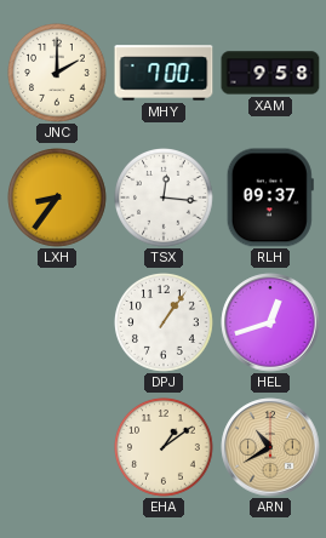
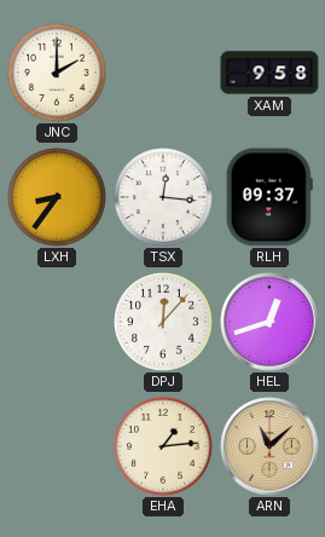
MHY: 7:00 -> none (164, 73)
DPJ: 1:06 -> 12:07 (164, 323)
EHA: 1:09 -> 1:14 (164, 447)
ARN: 10:40 -> 11:08 (269, 446)
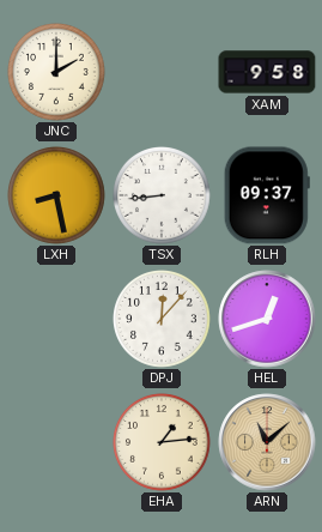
LXH: 8:36 -> 8:28 (57, 197)
TSX: 12:16 -> 8:44 (163, 197)
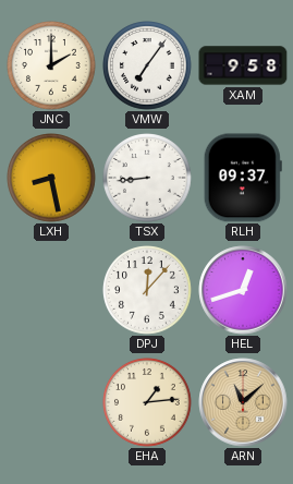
VMW: none -> 7:06 (148, 66)
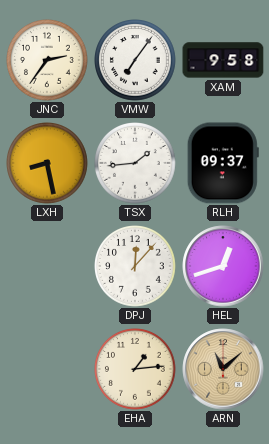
JNC: 2:00 -> 2:36 (48, 61)
TSX: 8:44 -> 1:44 (136, 164)
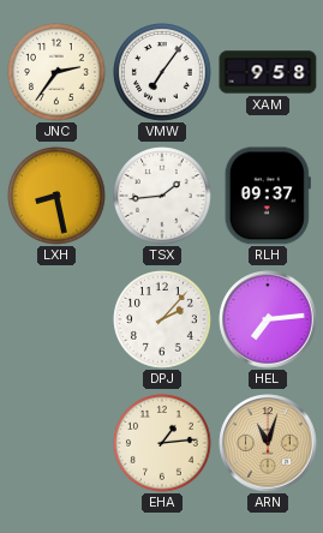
DPJ: 12:07 -> 2:07 (163, 321)
HEL: 12:42 -> 7:14 (268, 319)
ARN: 11:08 -> 11:03 (268, 443)
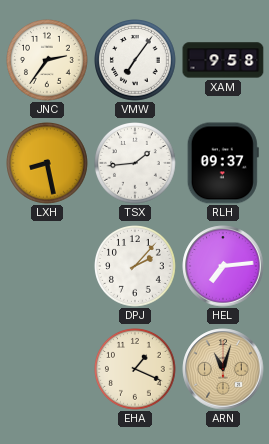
EHA: 1:14 -> 1:19 (136, 370)
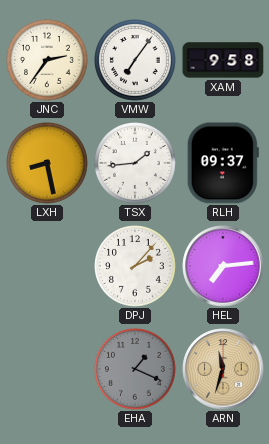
EHA dial: cream -> grey (136, 370)
ARN: 11:03 -> 11:33 (223, 369)
